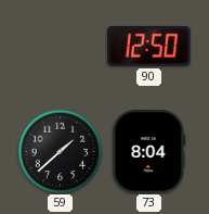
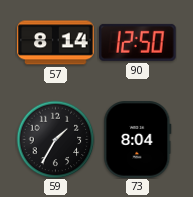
57: none -> 8:14 (56, 43)
59: 1:38 -> 1:35 (55, 139)
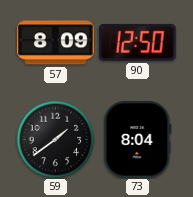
57: 8:14 -> 8:09 (56, 43)
59: 1:35 -> 1:39 (55, 139)
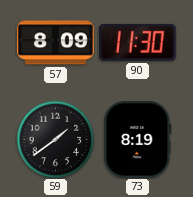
90: 12:50 -> 11:30 (138, 42)
73: 8:04 -> 8:19 (138, 140)
